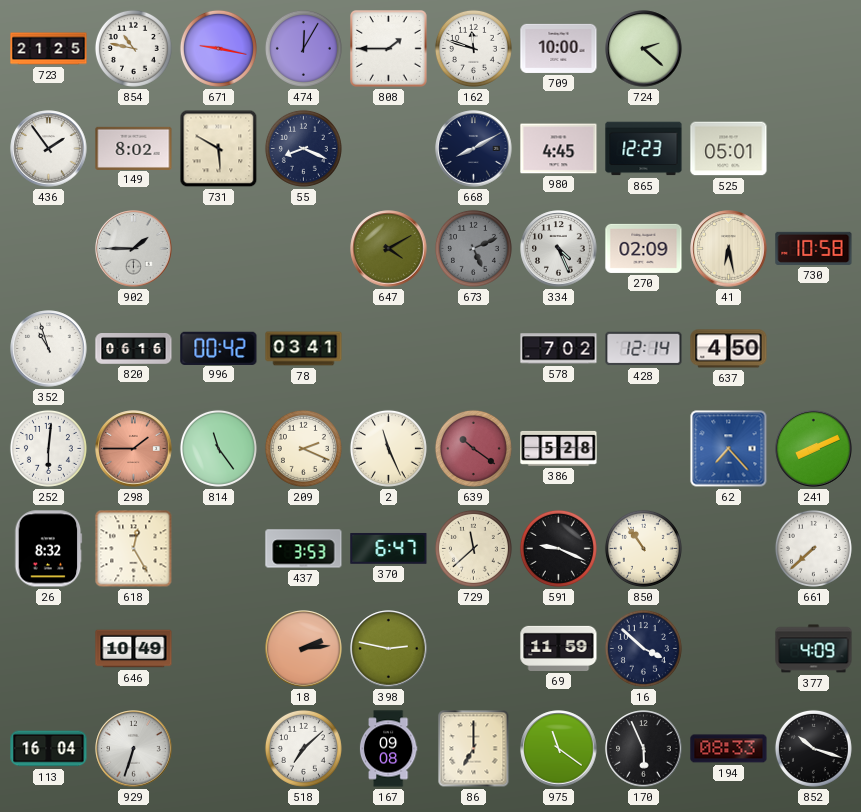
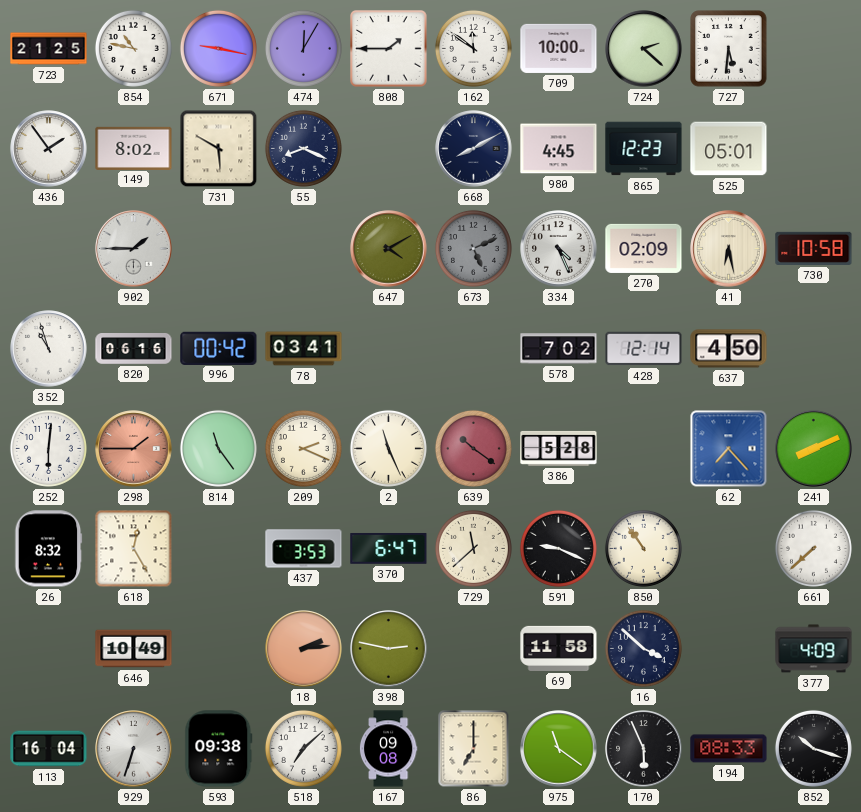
162: 11:48 -> 11:51 (473, 48)
727: none -> 5:31 (729, 49)
69: 11:59 -> 11:58 (559, 648)
593: none -> 09:38 (219, 749)
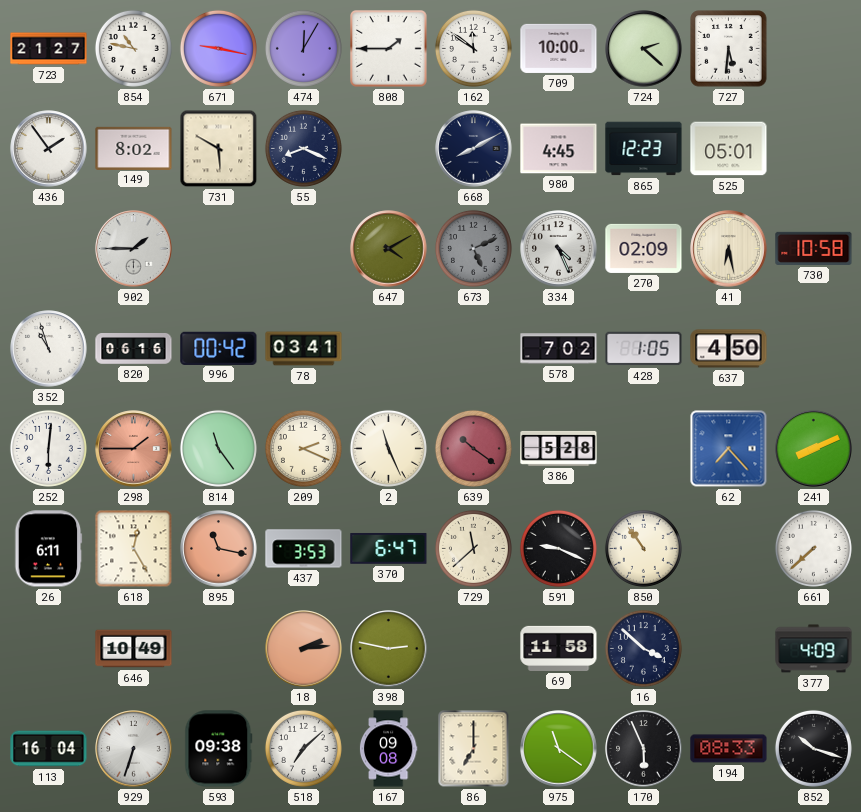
723: 21:25 -> 21:27 (49, 49)
428: 12:14 -> 1:05 (644, 349)
26: 8:32 -> 6:11 (49, 549)
895: none -> 11:17 (219, 549)
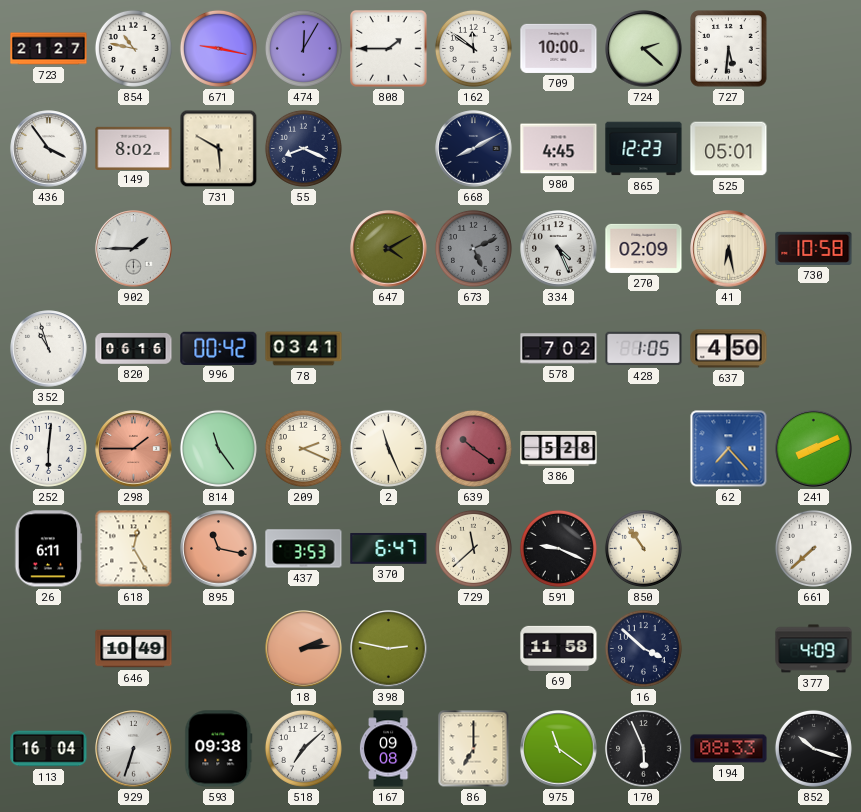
436: 1:54 -> 3:54 (49, 149)
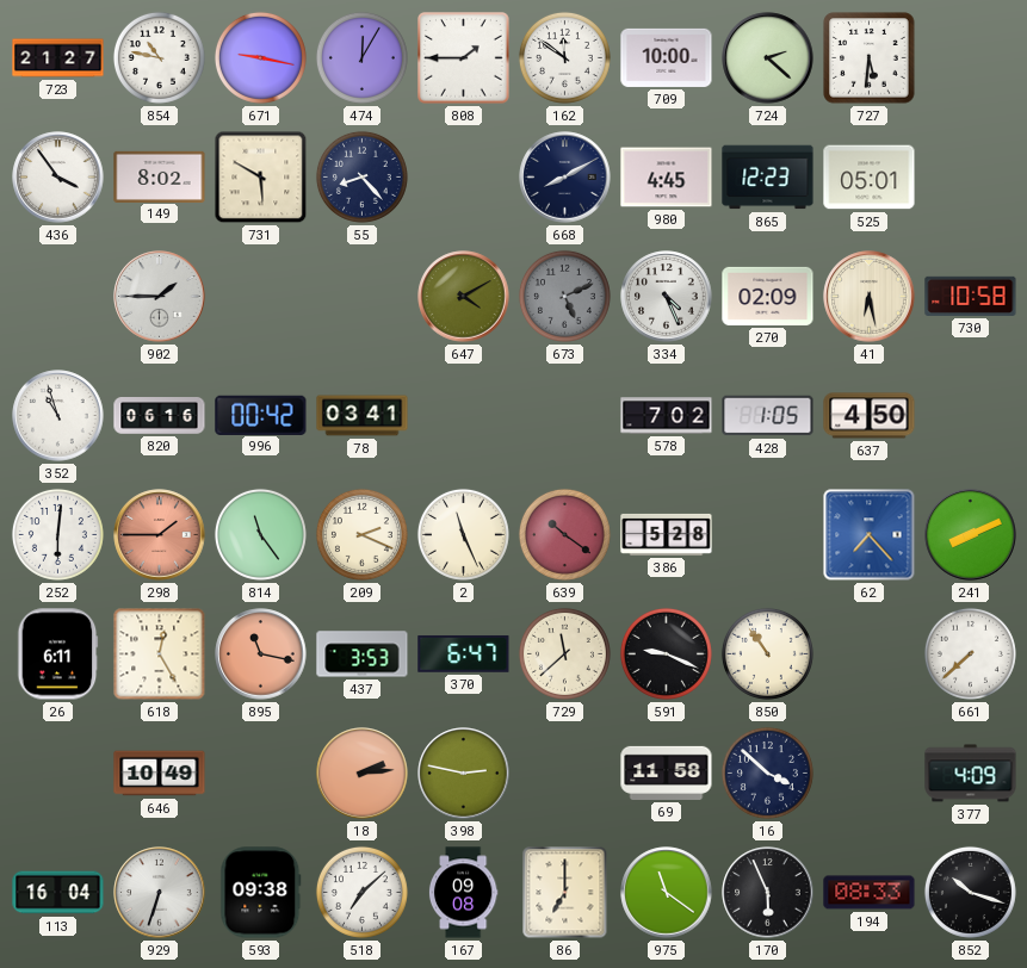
55: 8:19 -> 8:23 (361, 176)
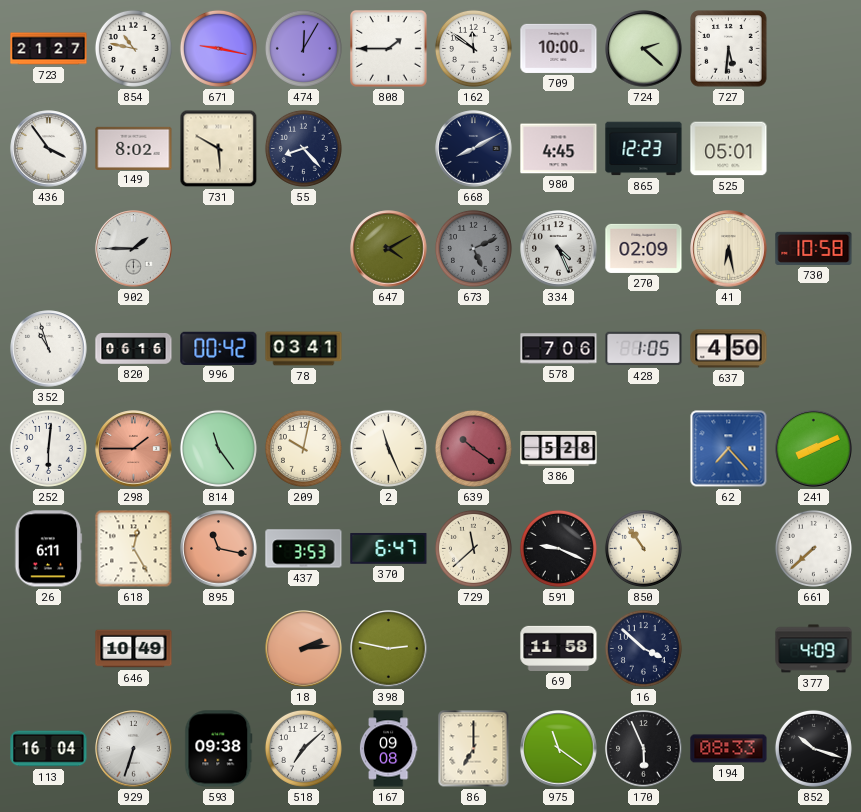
578: 7:02 -> 7:06 (559, 349)
209: 2:19 -> 10:02 (303, 448)
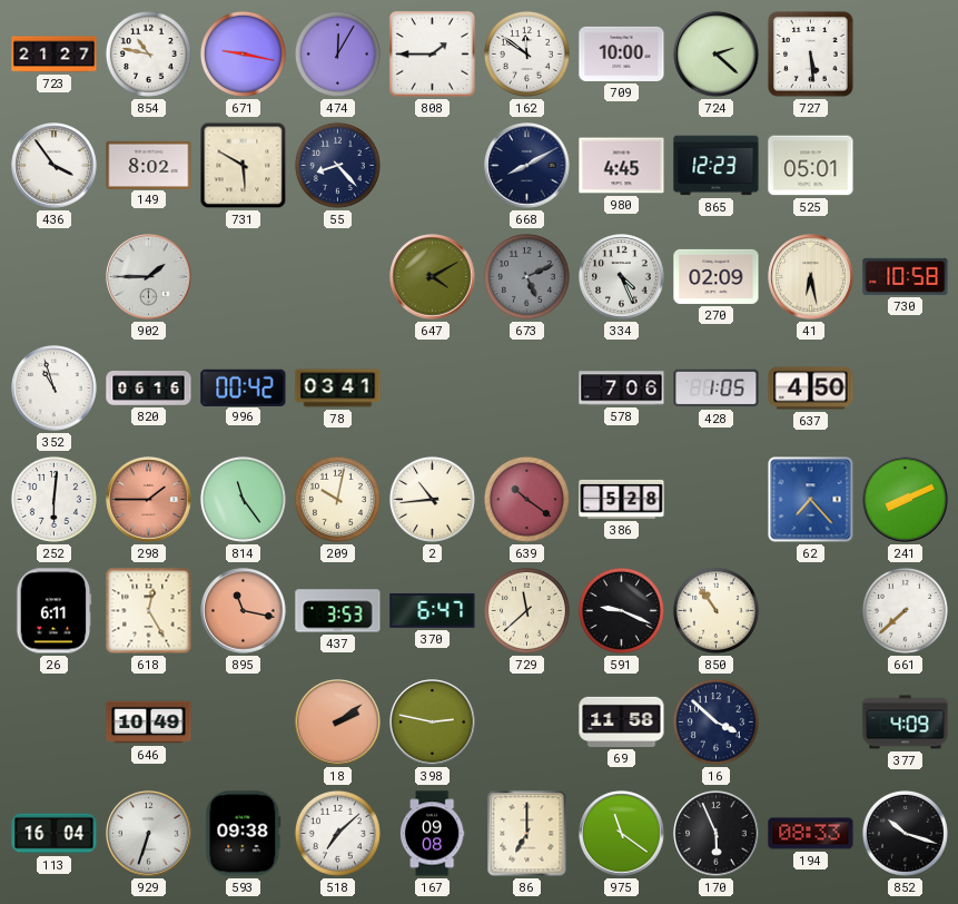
727: 5:31 -> 5:29 (811, 55)
2: 11:26 -> 10:44 (432, 499)
18: 2:14 -> 2:09 (338, 723)
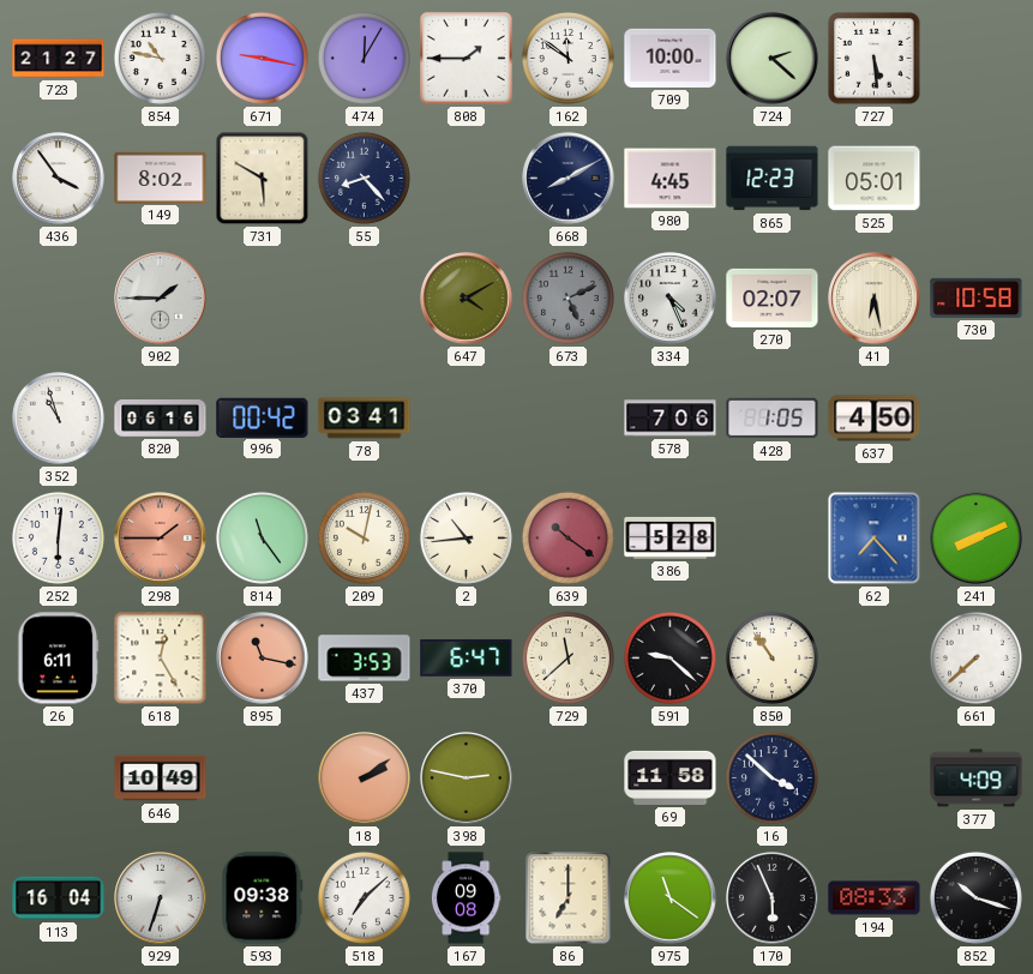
270: 02:09 -> 02:07 (773, 297)
591: 9:19 -> 9:22 (669, 657)
